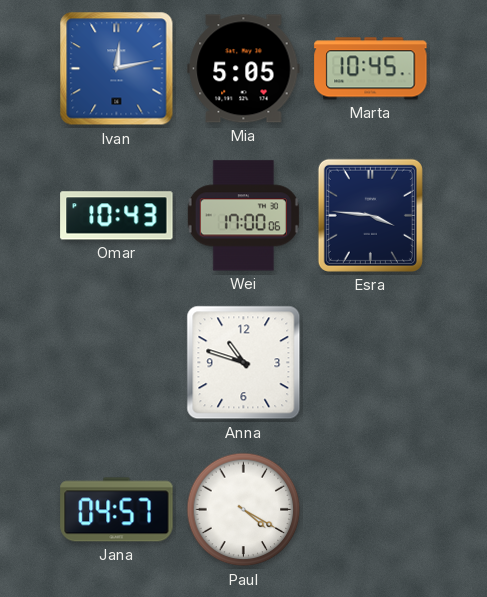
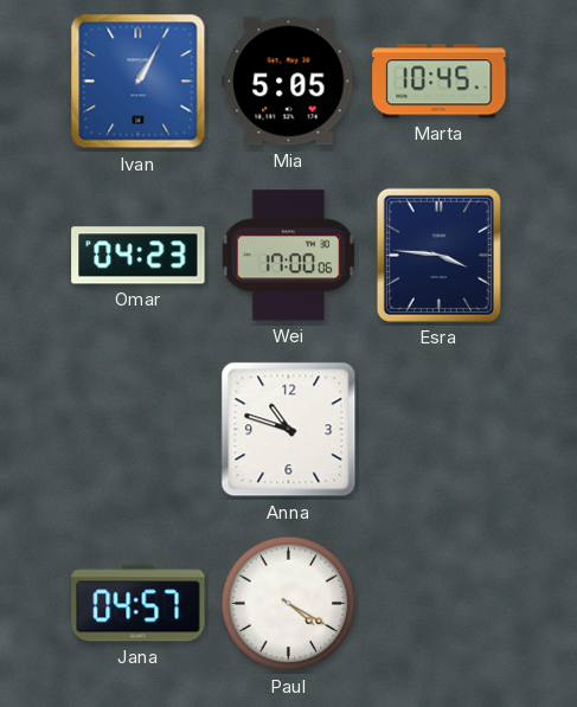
Ivan: 12:13 -> 1:05 (139, 82)
Omar: 10:43 -> 04:23 (139, 256)
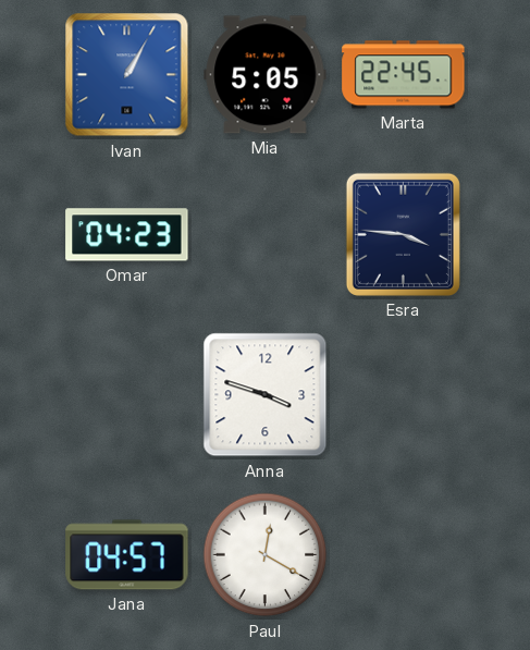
Marta: 10:45 -> 22:45 (404, 75)
Wei: 17:00 -> none (288, 256)
Anna: 10:48 -> 3:48 (266, 395)
Paul: 4:20 -> 12:20 (266, 555)
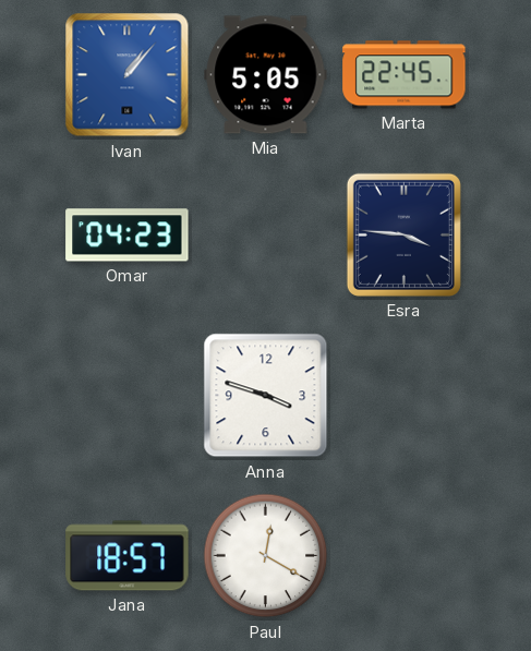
Ivan: 1:05 -> 1:07 (128, 75)
Jana: 04:57 -> 18:57 (128, 556)
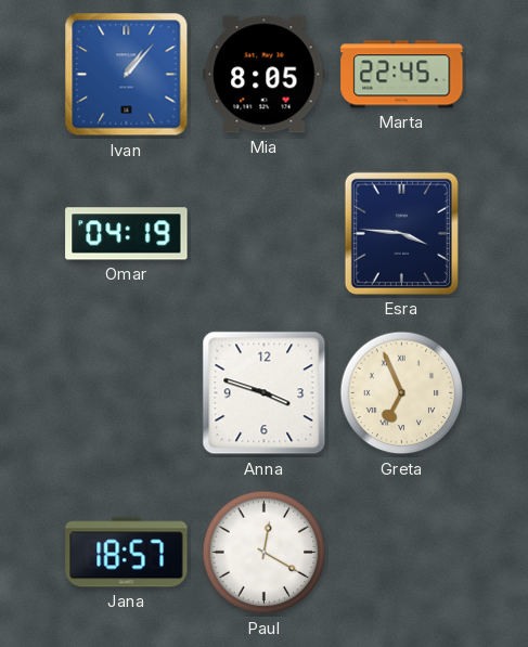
Mia: 5:05 -> 8:05 (265, 75)
Omar: 04:23 -> 04:19 (127, 234)
Greta: none -> 6:56 (402, 393)
